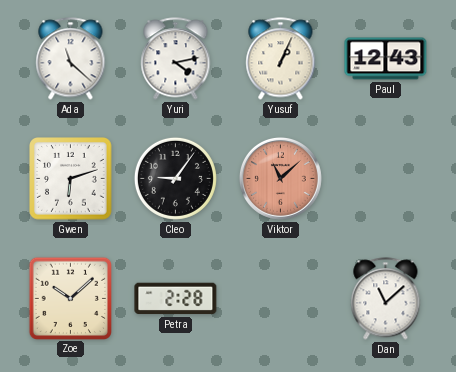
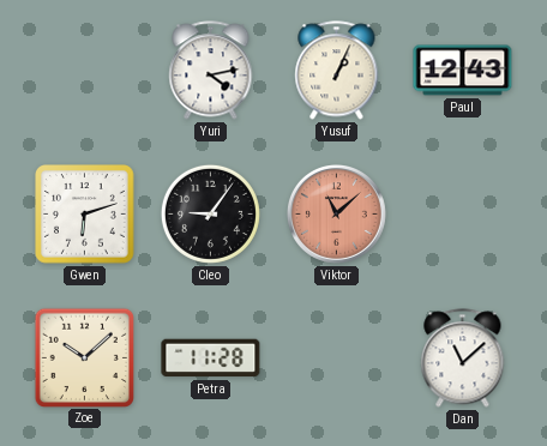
Ada: 11:22 -> none (71, 59)
Petra: 2:28 -> 11:28 (211, 358)
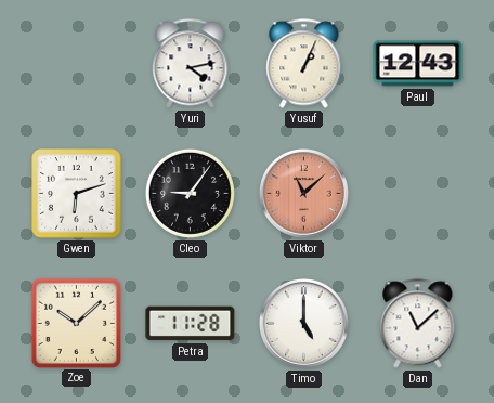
Timo: none -> 5:00 (303, 323)
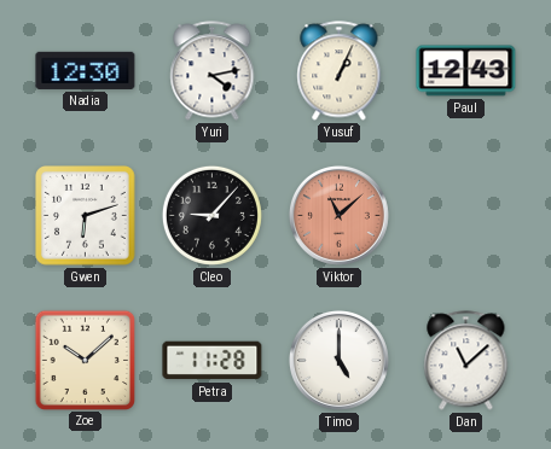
Nadia: none -> 12:30 (86, 70)
Cleo: 9:06 -> 9:07 (211, 215)
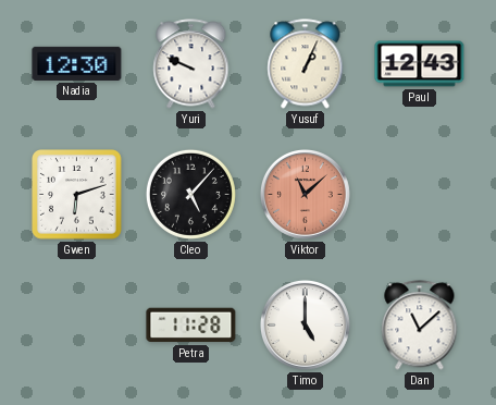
Yuri: 4:13 -> 9:49 (191, 64)
Cleo: 9:07 -> 5:07 (190, 194)
Zoe: 10:08 -> none (85, 360)
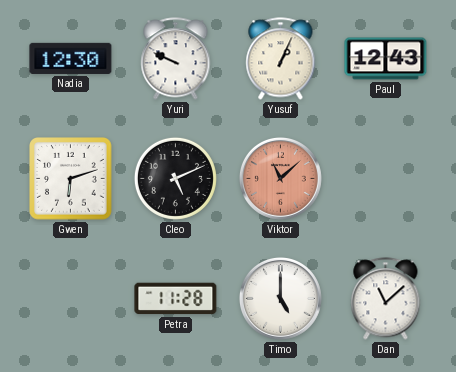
Cleo: 5:07 -> 5:11 (175, 178)
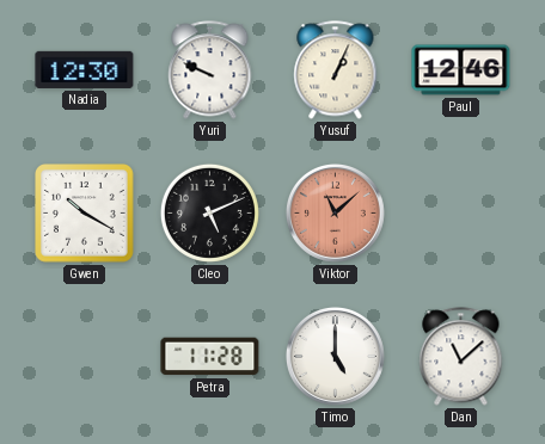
Paul: 12:43 -> 12:46 (461, 70)
Gwen: 6:12 -> 10:20 (85, 214)
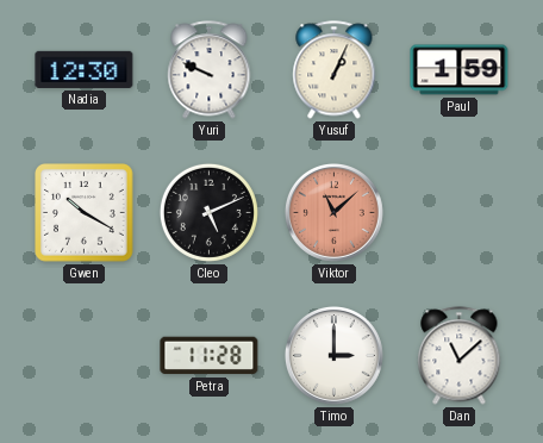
Paul: 12:46 -> 1:59 (460, 70)
Timo: 5:00 -> 3:00 (333, 355)
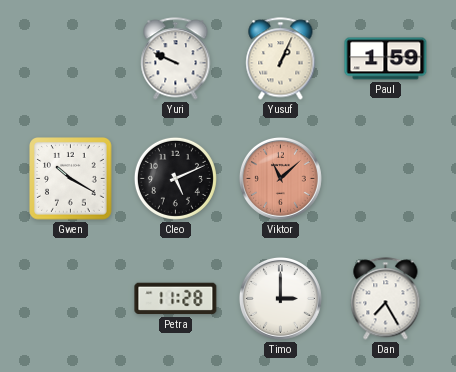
Nadia: 12:30 -> none (85, 69)
Dan: 11:08 -> 7:25 (386, 299)
